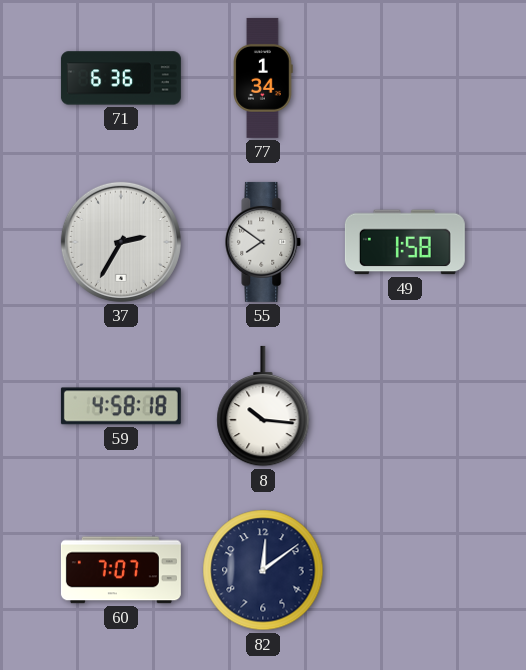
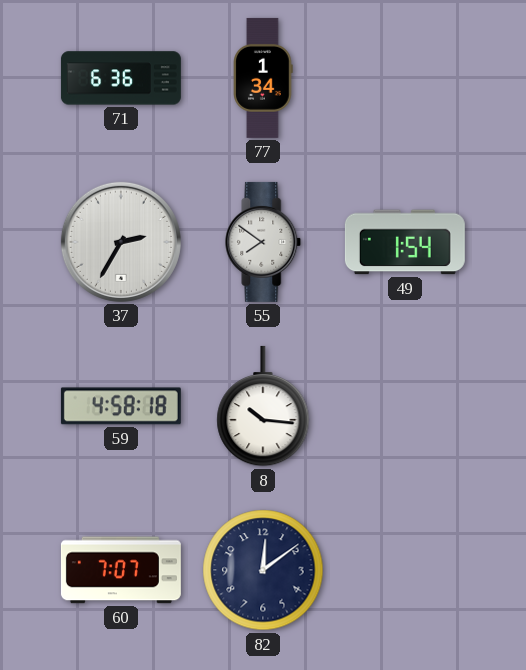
49: 1:58 -> 1:54 (405, 242)
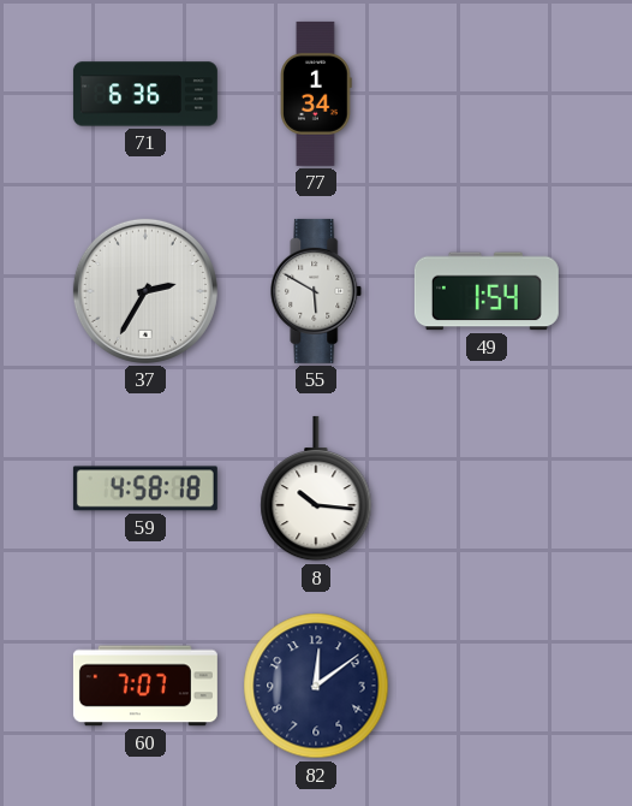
55: 7:51 -> 5:50 (316, 291)
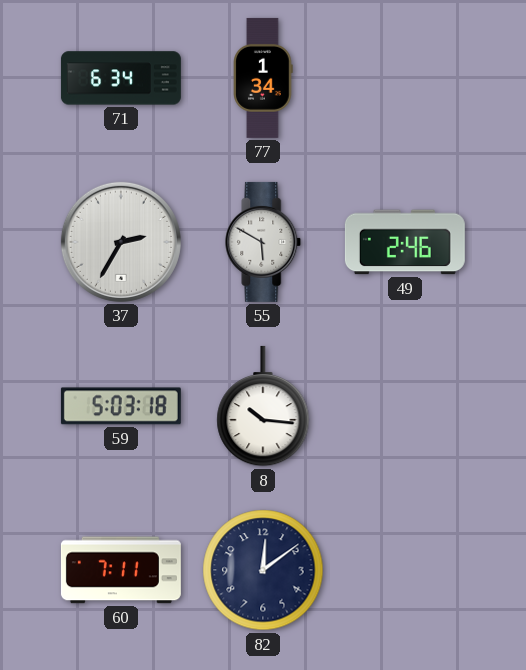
71: 6:36 -> 6:34 (121, 78)
49: 1:54 -> 2:46 (405, 242)
59: 4:58 -> 5:03 (121, 406)
60: 7:07 -> 7:11 (121, 570)
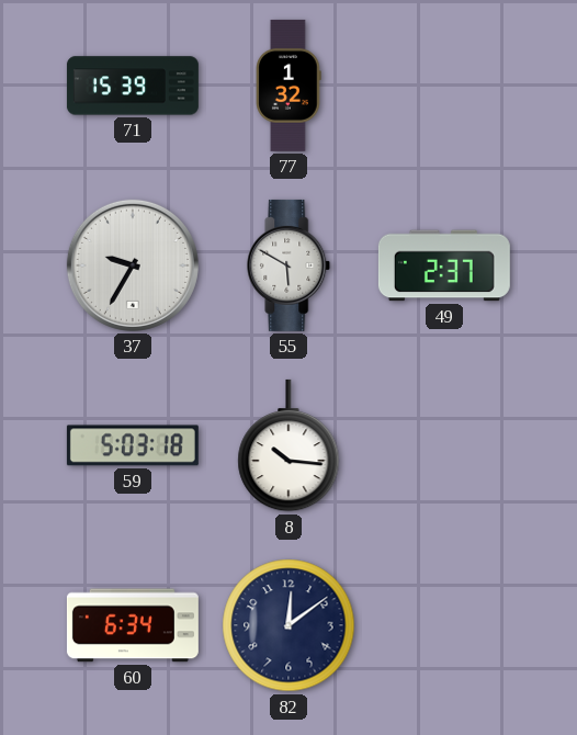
71: 6:34 -> 15:39 (133, 86)
77: 1:34 -> 1:32 (288, 86)
37: 2:35 -> 9:35 (133, 265)
49: 2:46 -> 2:37 (444, 265)
60: 7:11 -> 6:34 (133, 625)
